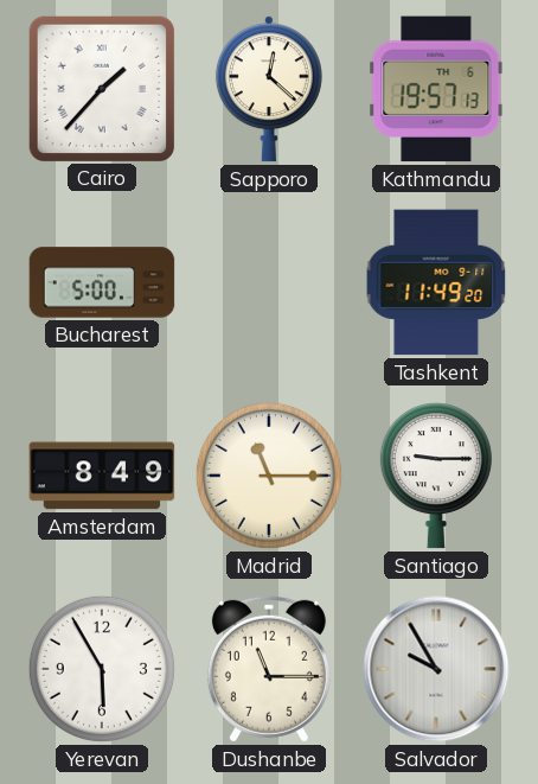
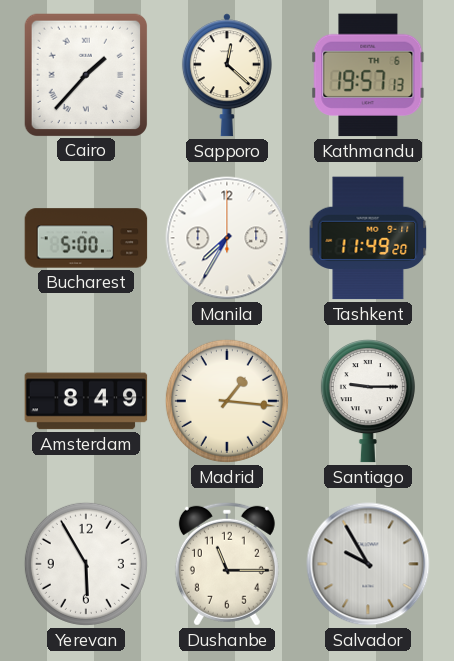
Manila: none -> 7:35 (227, 238)
Madrid: 11:15 -> 1:16 (227, 401)
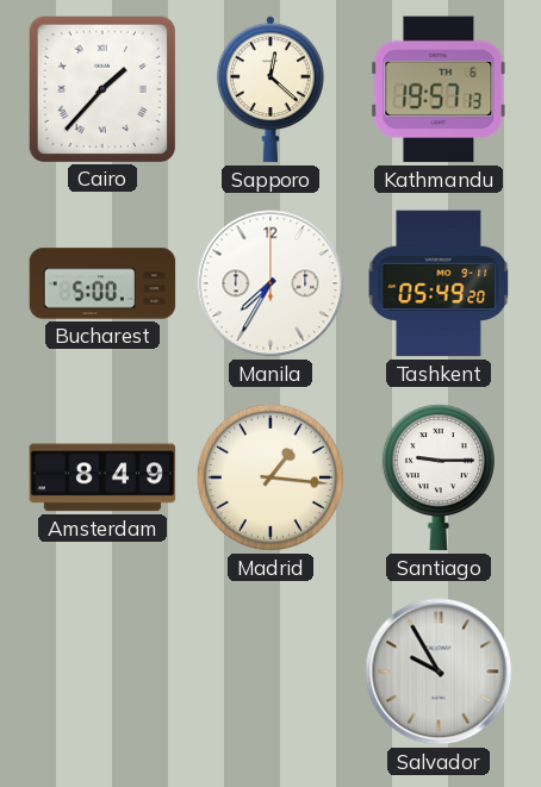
Tashkent: 11:49 -> 05:49 (439, 283)
Yerevan: 5:55 -> none (86, 564)
Dushanbe: 11:15 -> none (227, 564)
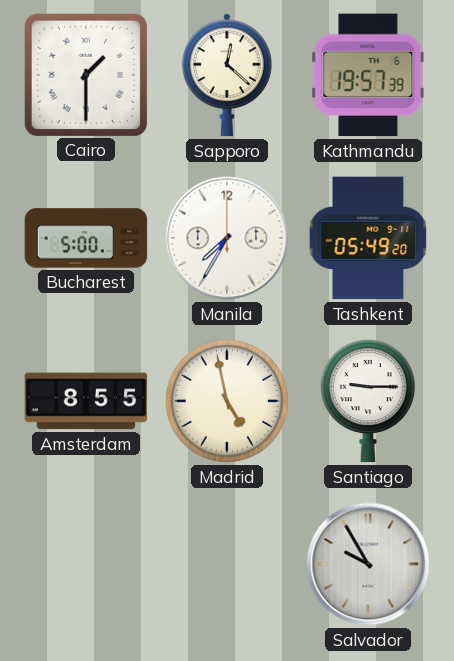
Cairo: 1:37 -> 1:30 (85, 74)
Kathmandu: 19:57:13 -> 19:57:39 (368, 75)
Amsterdam: 8:49 -> 8:55 (86, 401)
Madrid: 1:16 -> 4:58 (227, 401)
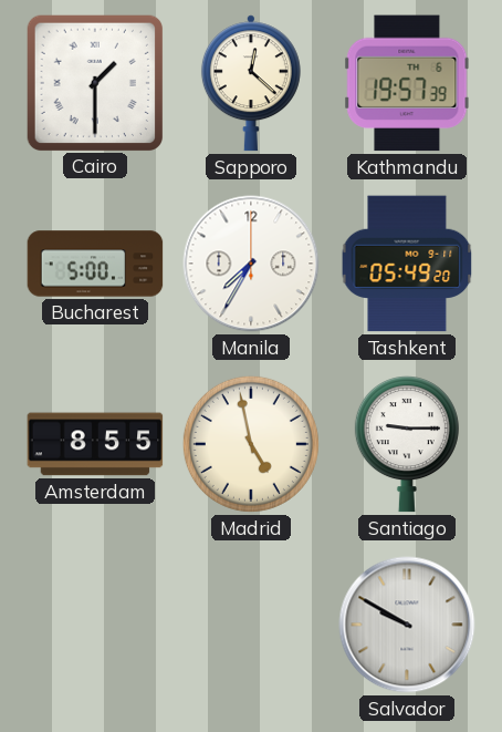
Salvador: 9:55 -> 9:50 (407, 625)
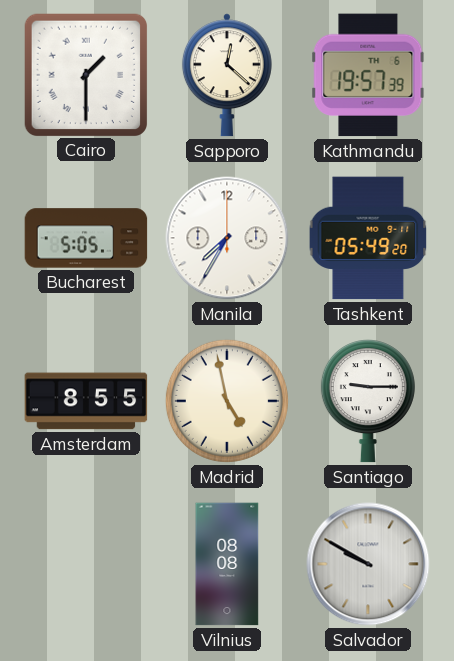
Bucharest: 5:00 -> 5:05 (86, 238)
Vilnius: none -> 08:08 (227, 564)
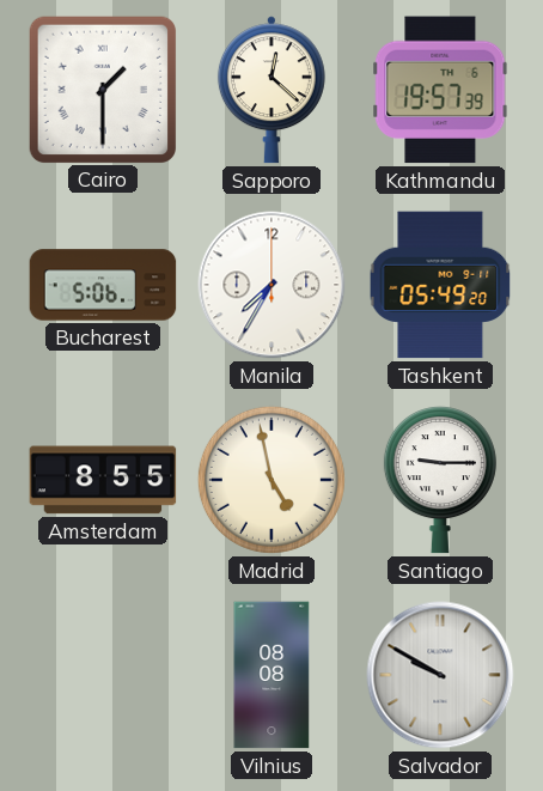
Bucharest: 5:05 -> 5:06 (103, 285)
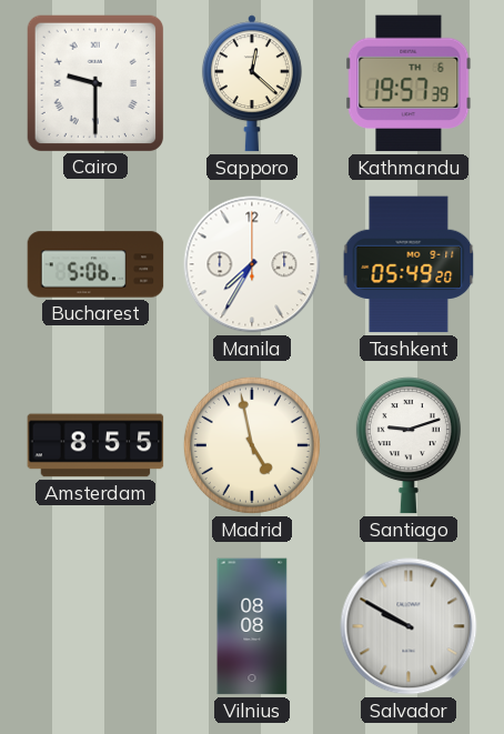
Cairo: 1:30 -> 9:30 (94, 82)
Santiago: 9:15 -> 9:12 (409, 445)
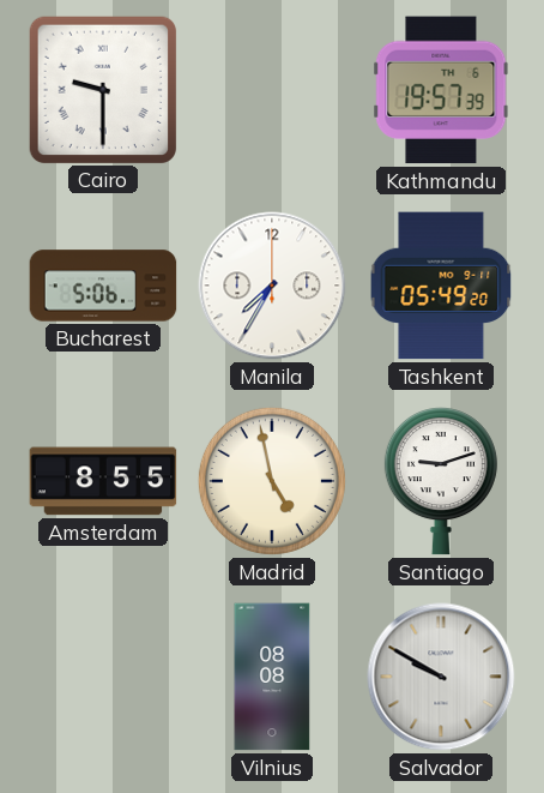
Sapporo: 12:22 -> none (252, 83)
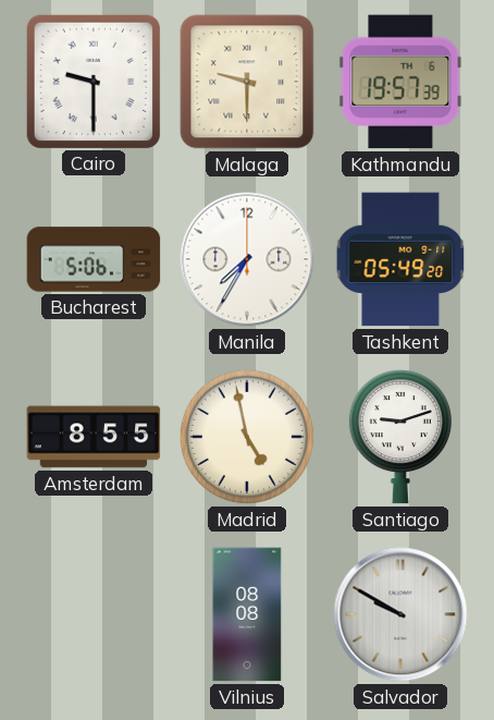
Malaga: none -> 9:30 (247, 82)
